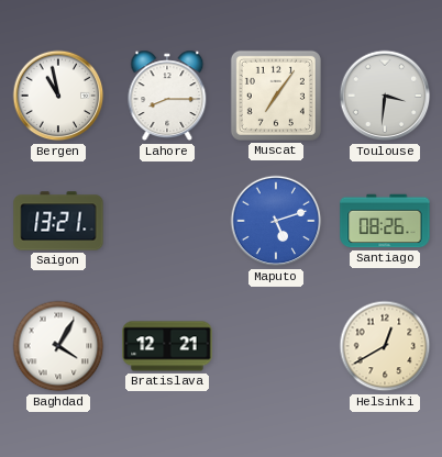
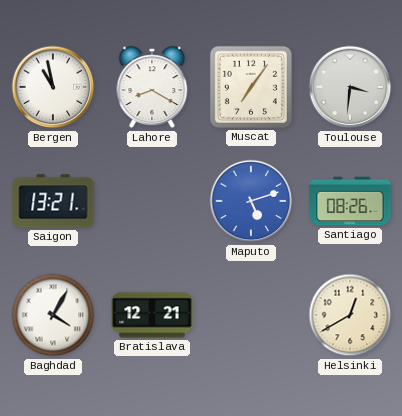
Lahore: 8:15 -> 8:20 (152, 87)
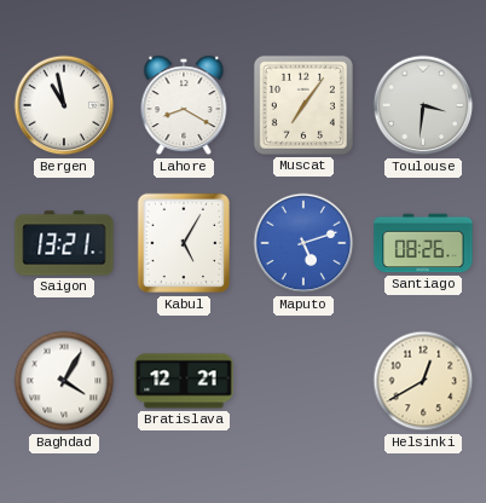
Kabul: none -> 5:05 (183, 243)
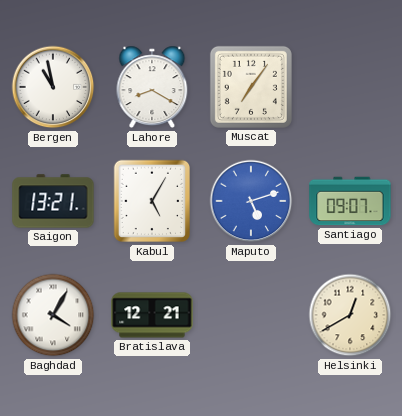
Toulouse: 3:31 -> none (423, 105)
Santiago: 08:26 -> 09:07 (350, 201)
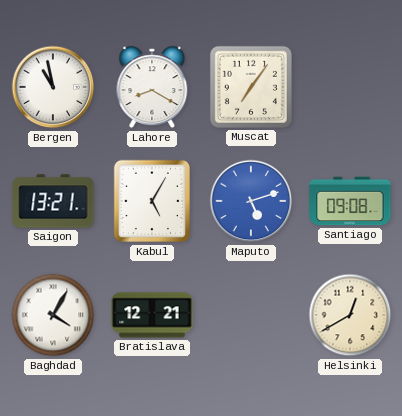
Santiago: 09:07 -> 09:08 (350, 201)
